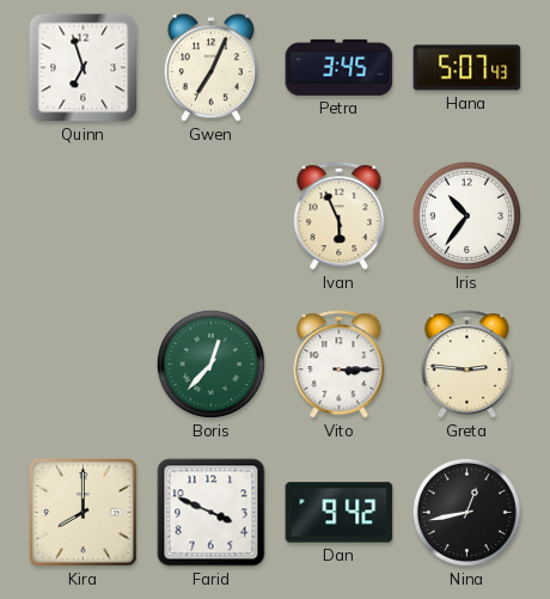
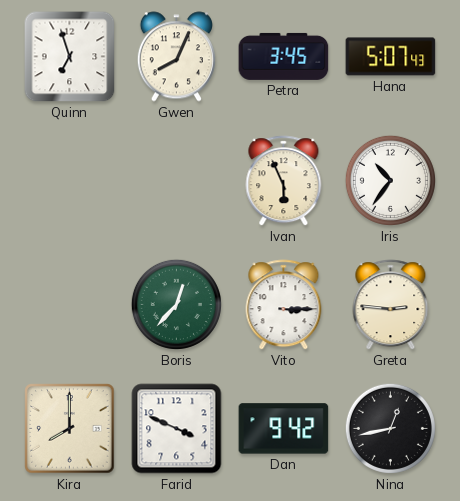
Gwen: 7:04 -> 8:04 (176, 57)
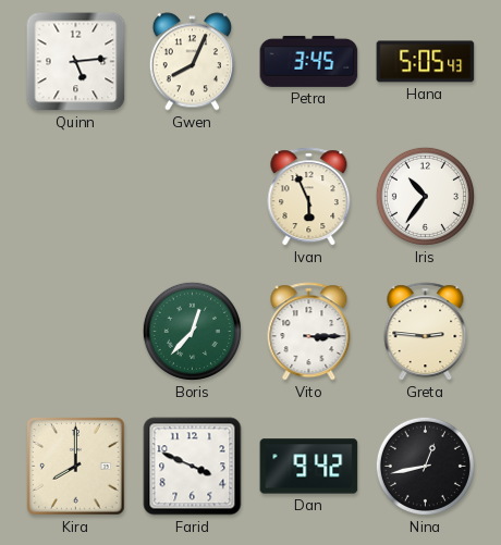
Quinn: 6:57 -> 5:14 (76, 62)
Hana: 5:07 -> 5:05 (426, 62)
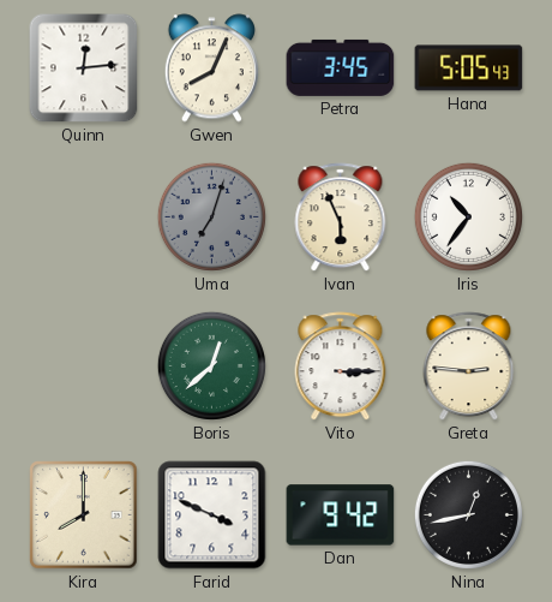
Quinn: 5:14 -> 12:14 (84, 68)
Uma: none -> 7:03 (211, 216)
Boris: 12:37 -> 12:38 (211, 365)
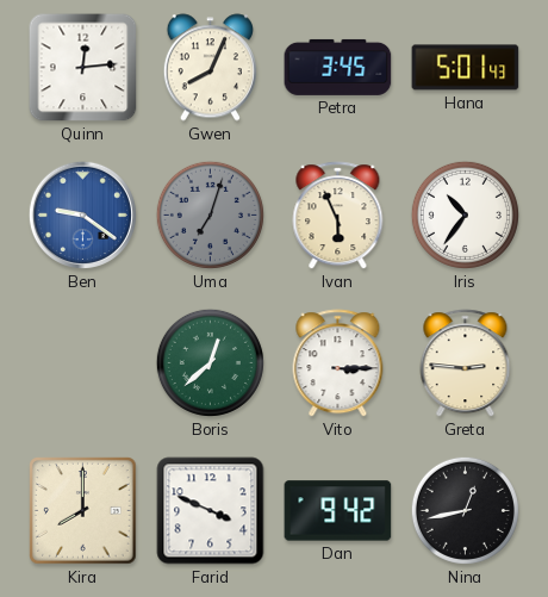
Hana: 5:05 -> 5:01 (466, 68)
Ben: none -> 9:21 (82, 214)
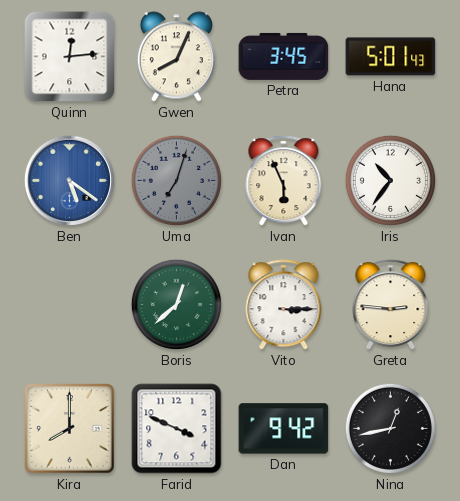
Ben: 9:21 -> 5:21 (69, 180)
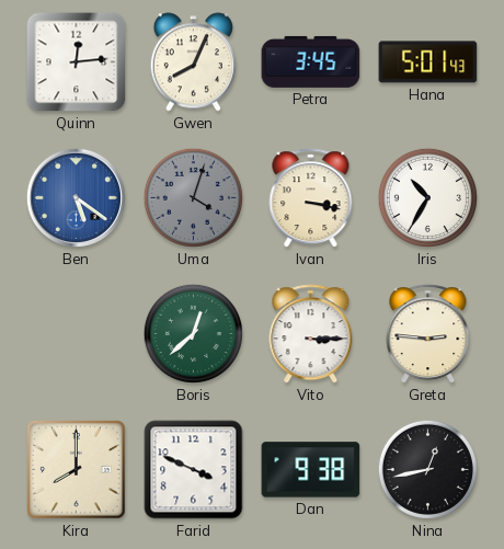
Uma: 7:03 -> 4:03 (193, 197)
Ivan: 5:56 -> 3:17 (311, 198)
Iris: 10:36 -> 10:35 (427, 197)
Dan: 9:42 -> 9:38 (311, 470)
